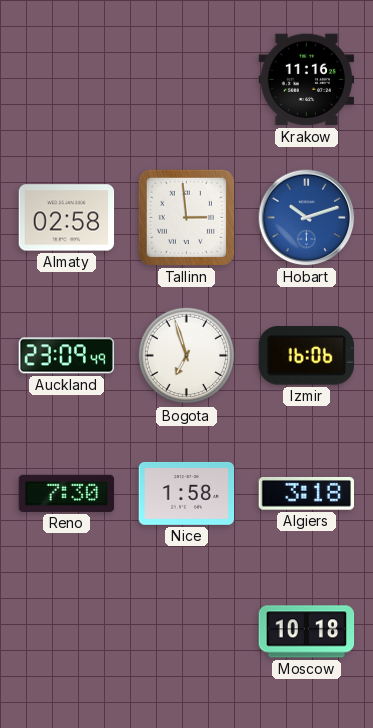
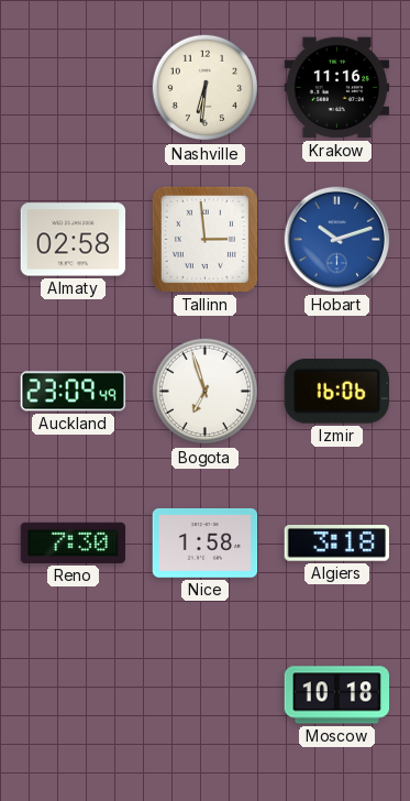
Nashville: none -> 6:31 (206, 88)
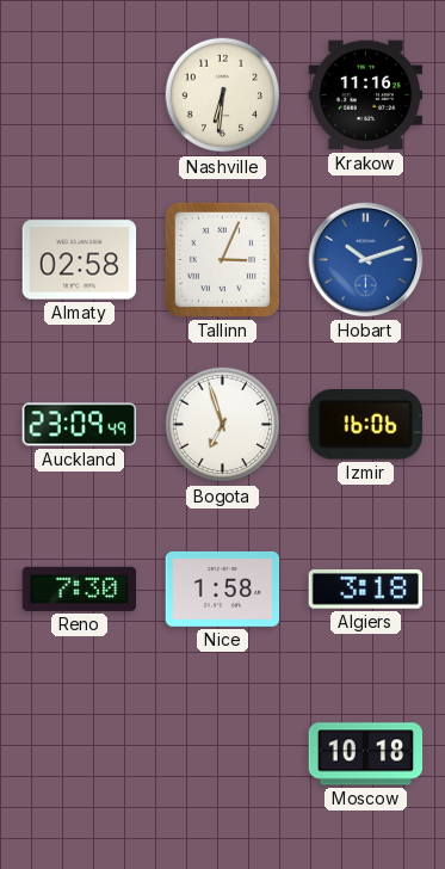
Tallinn: 2:59 -> 3:04 (222, 259)
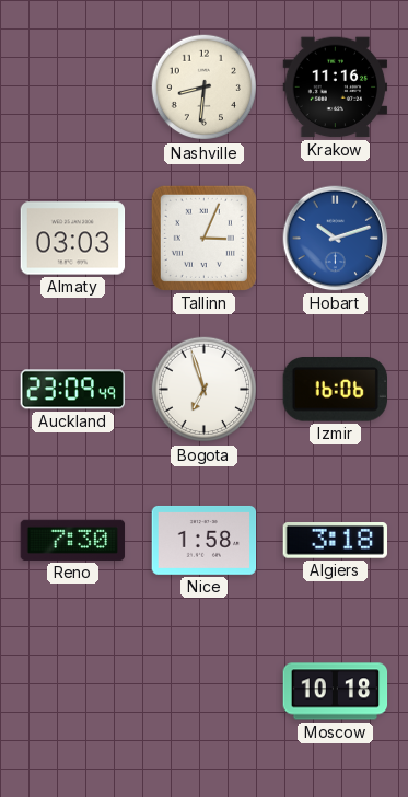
Nashville: 6:31 -> 8:31 (205, 88)
Almaty: 02:58 -> 03:03 (73, 239)
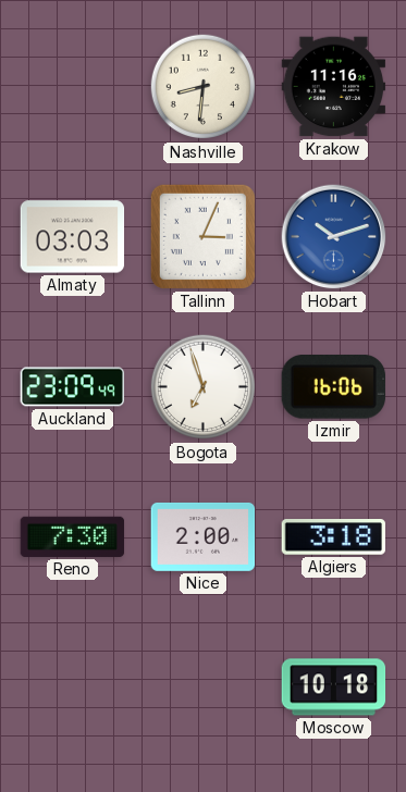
Nice: 1:58 -> 2:00 (204, 536)
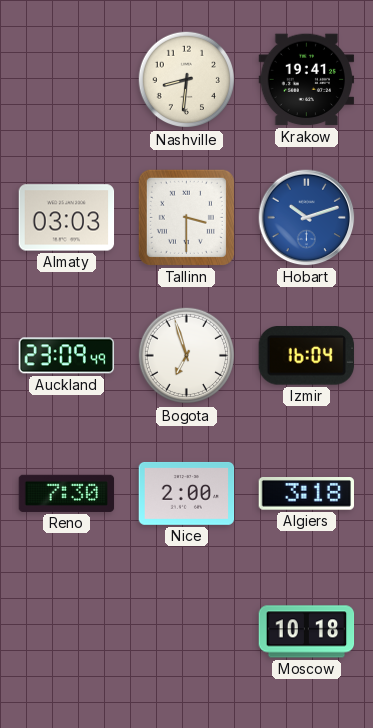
Krakow: 11:16 -> 19:41 (307, 80)
Tallinn: 3:04 -> 3:30 (186, 217)
Izmir: 16:06 -> 16:04 (306, 356)
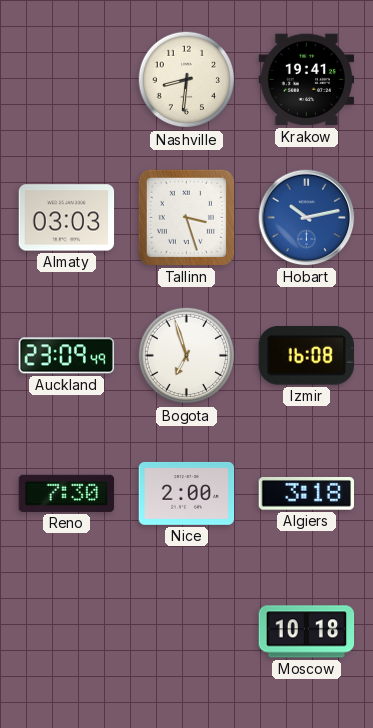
Tallinn: 3:30 -> 3:27 (186, 217)
Hobart: 10:12 -> 10:13 (307, 218)
Izmir: 16:04 -> 16:08 (306, 356)
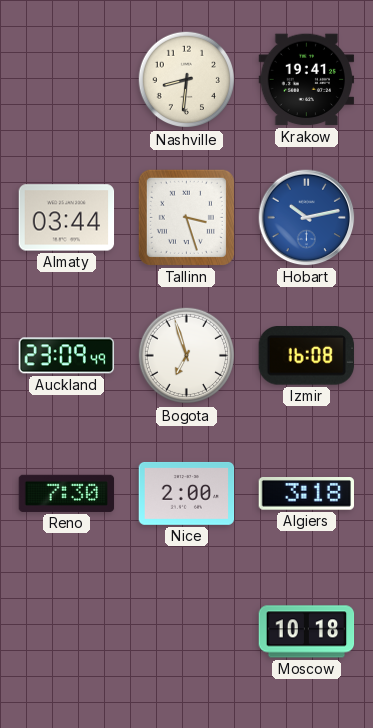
Almaty: 03:03 -> 03:44 (67, 218)
